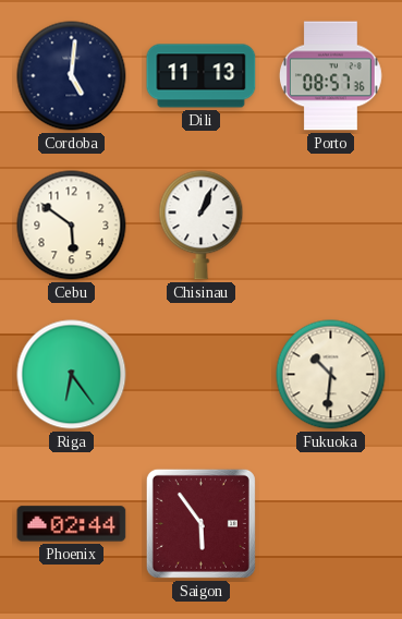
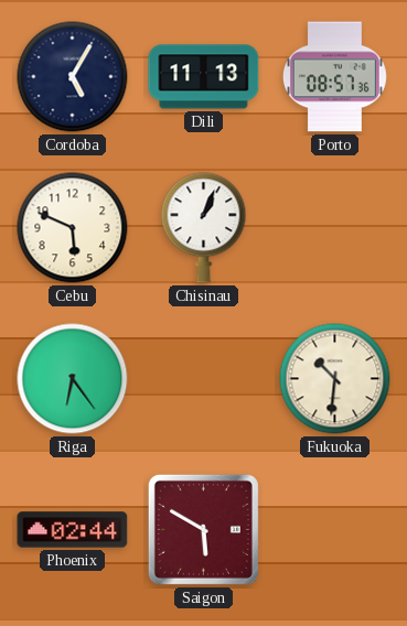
Cordoba: 5:01 -> 5:05 (73, 77)
Cebu: 5:51 -> 5:49 (73, 228)
Saigon: 5:54 -> 5:50 (203, 529)
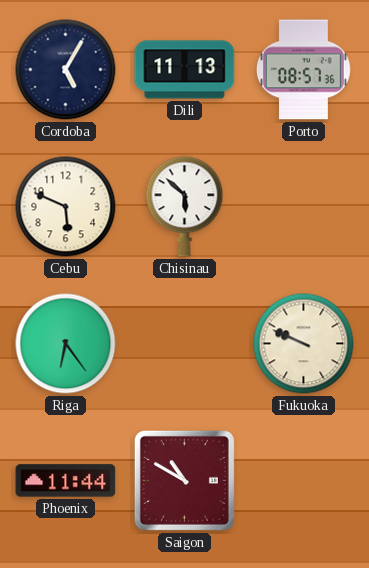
Chisinau: 1:04 -> 5:52 (185, 207)
Fukuoka: 10:31 -> 9:49 (304, 344)
Phoenix: 02:44 -> 11:44 (66, 481)
Saigon: 5:50 -> 10:50 (184, 480)
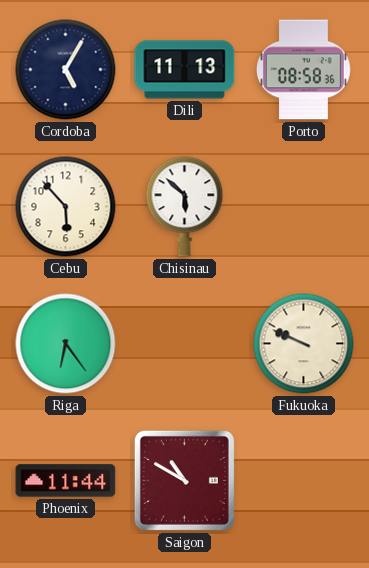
Porto: 08:57 -> 08:58 (303, 70)
Cebu: 5:49 -> 5:53 (66, 207)
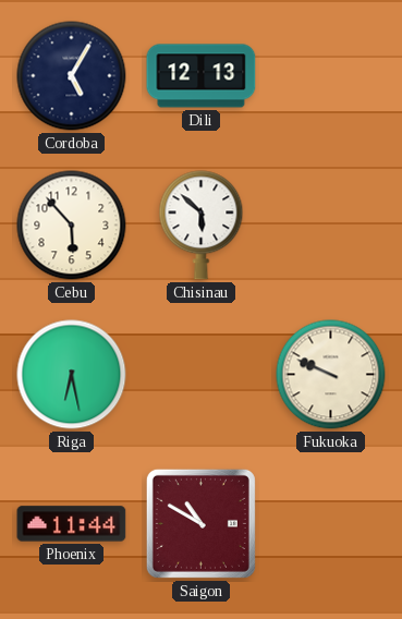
Dili: 11:13 -> 12:13 (202, 76)
Porto: 08:58 -> none (303, 70)
Riga: 6:24 -> 6:28 (72, 375)
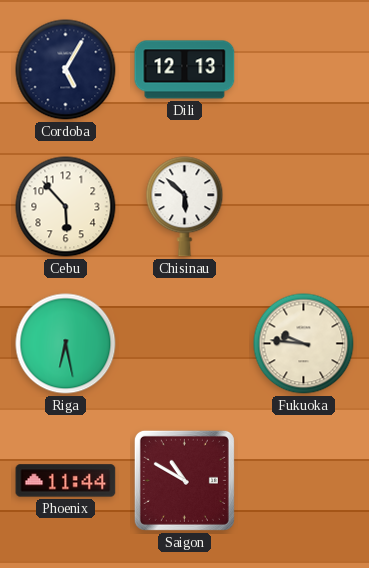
Fukuoka: 9:49 -> 9:46 (304, 344)
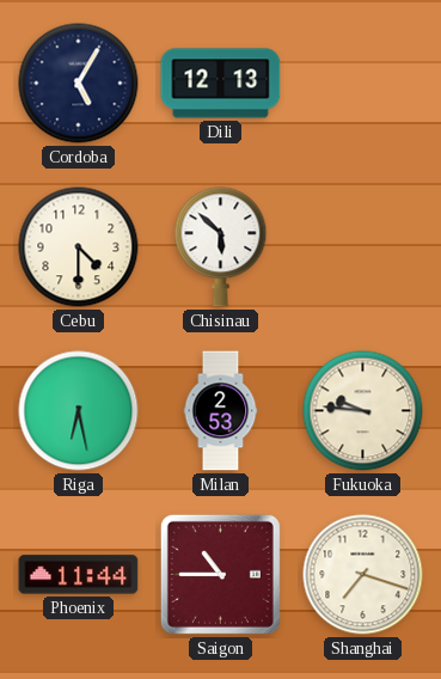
Cebu: 5:53 -> 4:30 (79, 247)
Milan: none -> 2:53 (221, 411)
Saigon: 10:50 -> 10:45 (220, 574)
Shanghai: none -> 7:18 (363, 575)
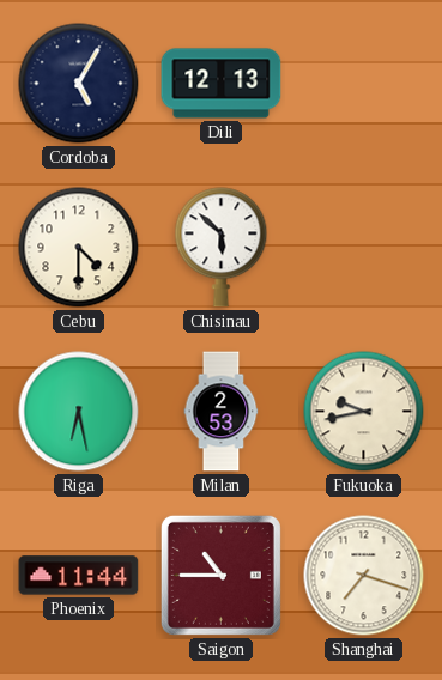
Fukuoka: 9:46 -> 9:43 (364, 412)
